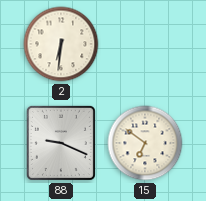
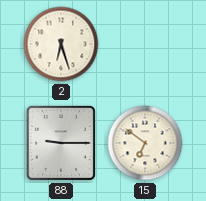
2: 6:31 -> 6:27 (61, 44)
88: 9:19 -> 9:15 (61, 143)
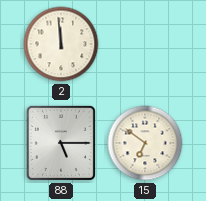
2: 6:27 -> 11:59 (61, 44)
88: 9:15 -> 5:15 (61, 143)
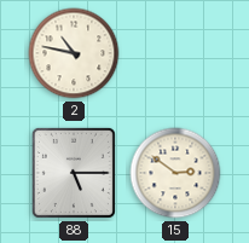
2: 11:59 -> 10:47 (74, 53)
15: 6:51 -> 2:51 (175, 173)
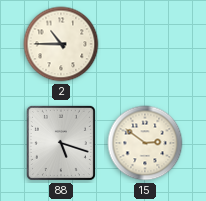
2: 10:47 -> 10:45 (61, 44)
88: 5:15 -> 5:18 (61, 143)
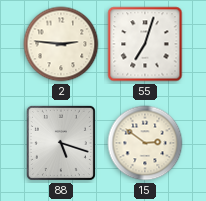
2: 10:45 -> 2:46 (61, 44)
55: none -> 7:03 (145, 44)
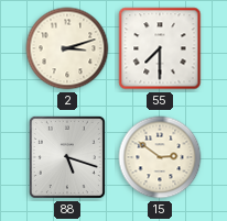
2: 2:46 -> 3:12 (67, 48)
55: 7:03 -> 7:30 (160, 48)
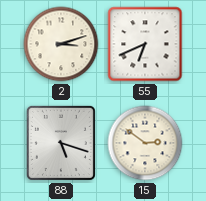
55: 7:30 -> 6:41 (145, 44)
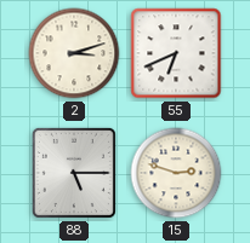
88: 5:18 -> 5:15 (74, 173)
15: 2:51 -> 2:48 (176, 173)
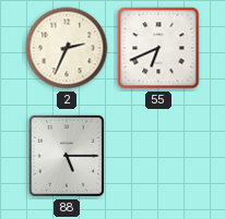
2: 3:12 -> 2:34 (67, 48)
15: 2:48 -> none (176, 173)
